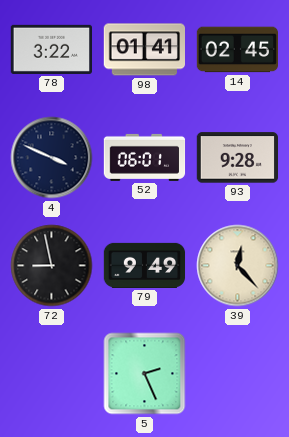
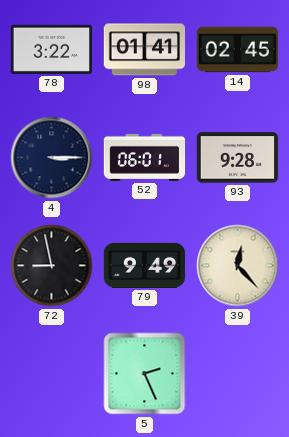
4: 3:49 -> 3:15 (52, 158)
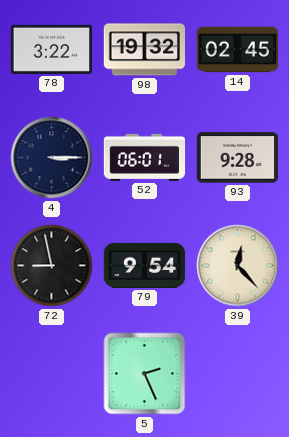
98: 01:41 -> 19:32 (144, 50)
79: 9:49 -> 9:54 (145, 265)
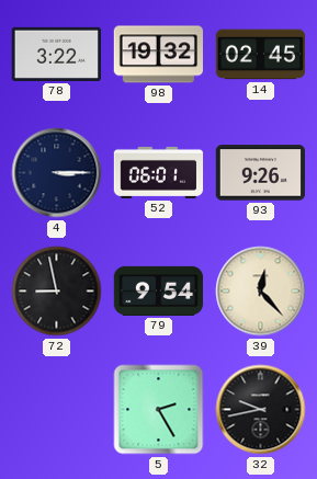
93: 9:28 -> 9:26 (260, 173)
5: 2:26 -> 2:25 (159, 410)
32: none -> 9:43 (261, 410)
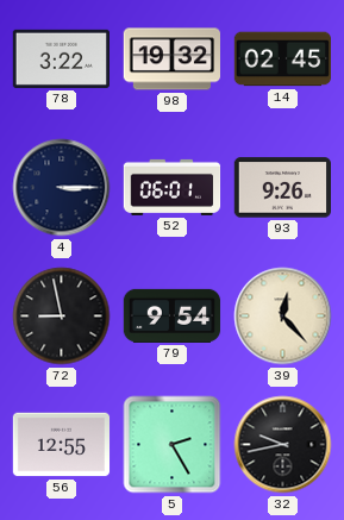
56: none -> 12:55 (62, 445)
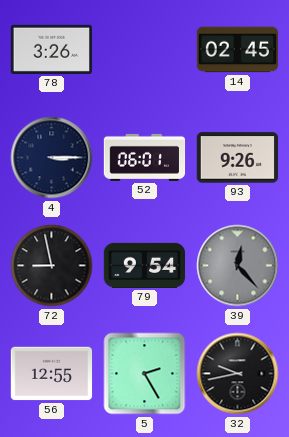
78: 3:22 -> 3:26 (51, 49)
98: 19:32 -> none (171, 59)
39 dial: cream -> grey (238, 266)
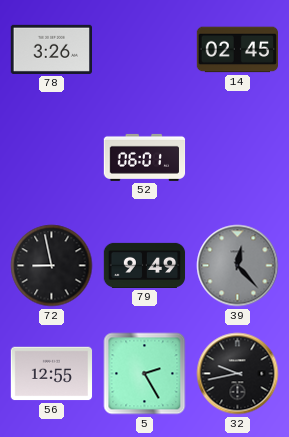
4: 3:15 -> none (52, 158)
93: 9:26 -> none (237, 158)
79: 9:54 -> 9:49 (145, 265)
